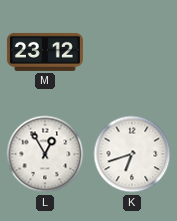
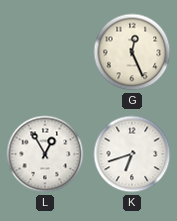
M: 23:12 -> none (45, 52)
G: none -> 12:26 (132, 52)
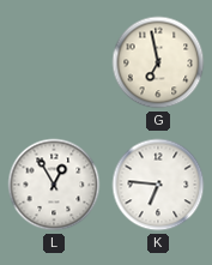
G: 12:26 -> 6:58 (158, 62)
K: 6:42 -> 6:46 (158, 185)
